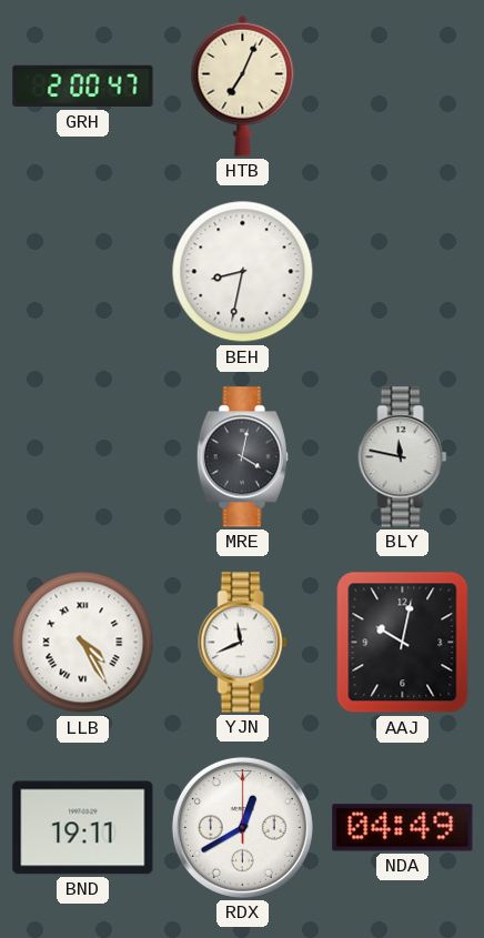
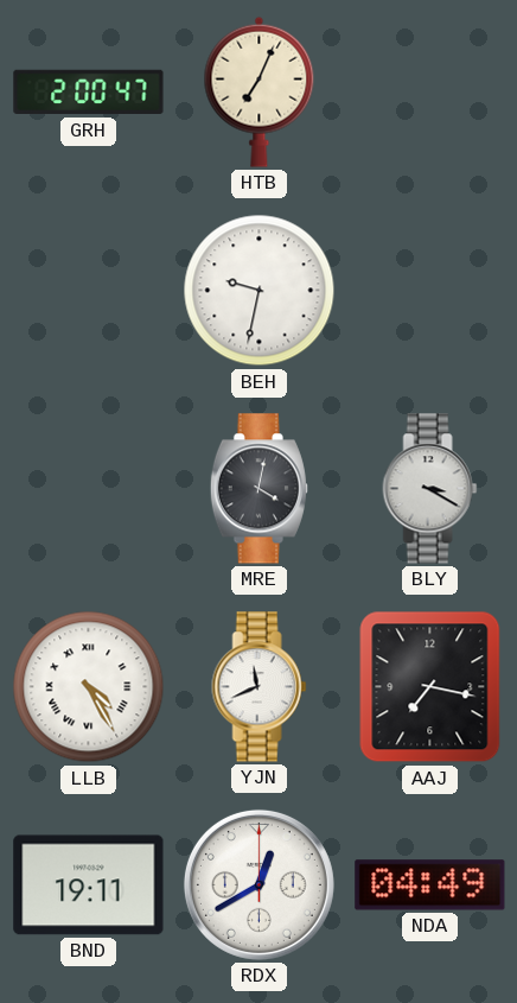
BEH: 8:32 -> 9:32 (260, 291)
BLY: 11:47 -> 3:20 (430, 489)
AAJ: 10:02 -> 7:17 (430, 687)
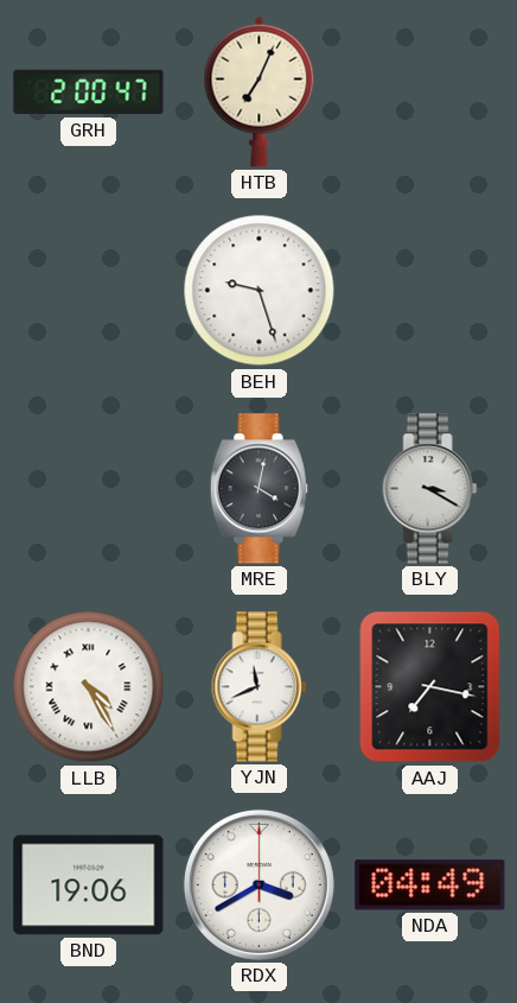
BEH: 9:32 -> 9:27 (260, 291)
BND: 19:11 -> 19:06 (89, 885)
RDX: 12:40 -> 3:40 (258, 884)
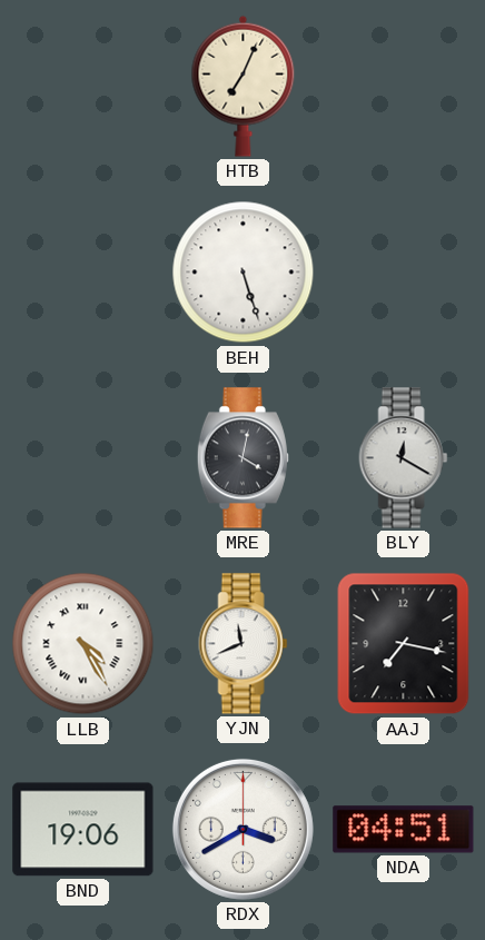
GRH: 2:00 -> none (89, 93)
BEH: 9:27 -> 5:27 (244, 273)
BLY: 3:20 -> 12:20 (404, 458)
NDA: 04:49 -> 04:51 (404, 830)
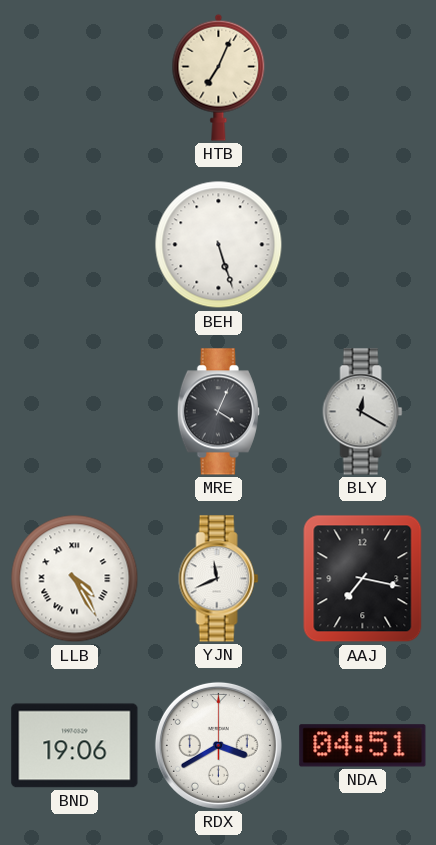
MRE: 4:02 -> 4:04 (218, 412)
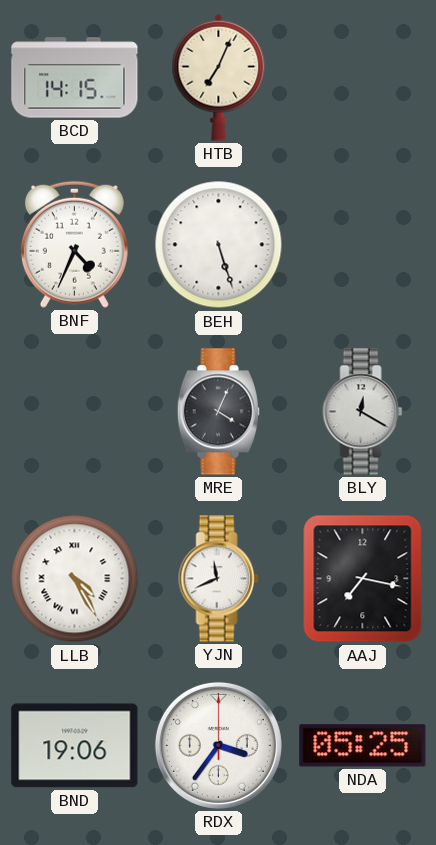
BCD: none -> 14:15 (75, 78)
BNF: none -> 4:34 (74, 244)
RDX: 3:40 -> 3:36 (218, 745)
NDA: 04:51 -> 05:25 (363, 746)
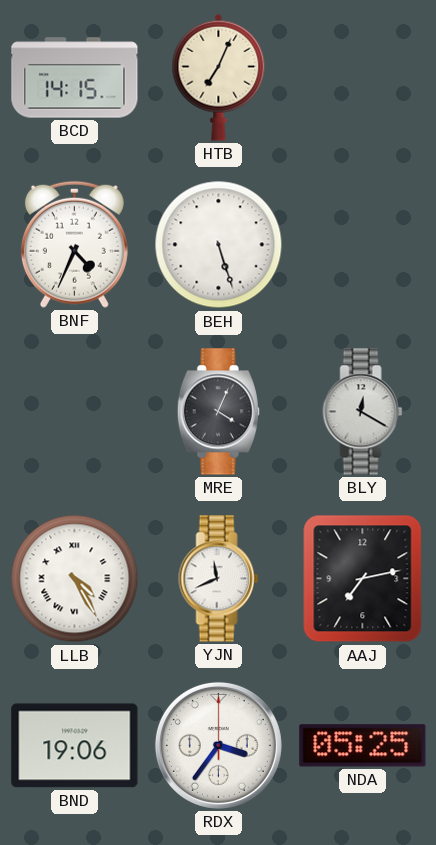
AAJ: 7:17 -> 7:13 (363, 579)
